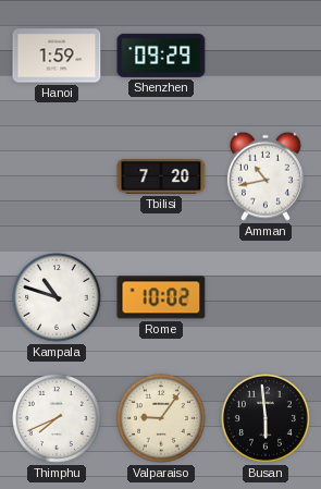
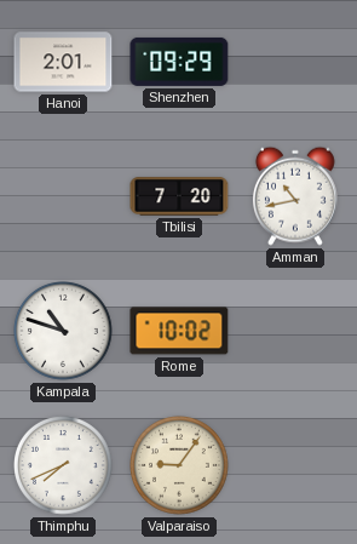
Hanoi: 1:59 -> 2:01 (63, 62)
Busan: 5:59 -> none (267, 419)
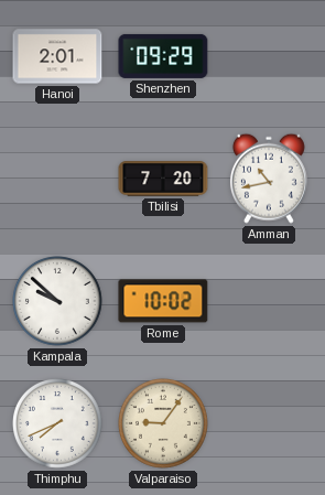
Kampala: 10:48 -> 9:52 (58, 302)
